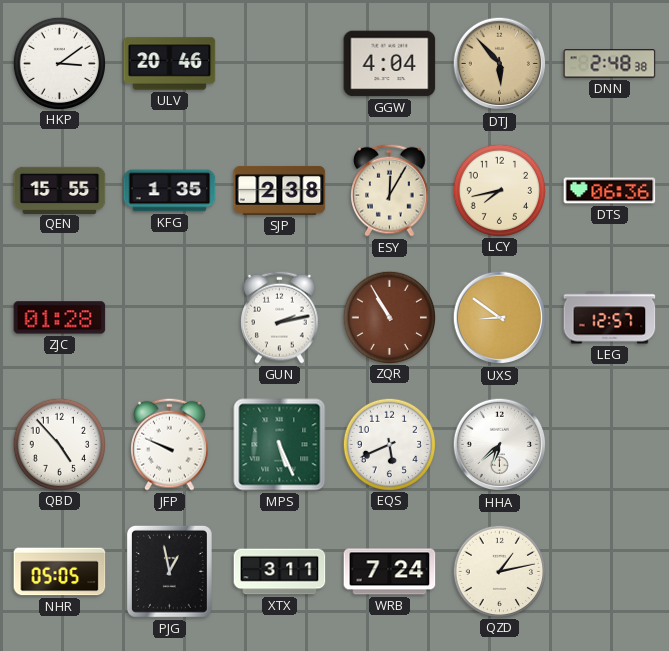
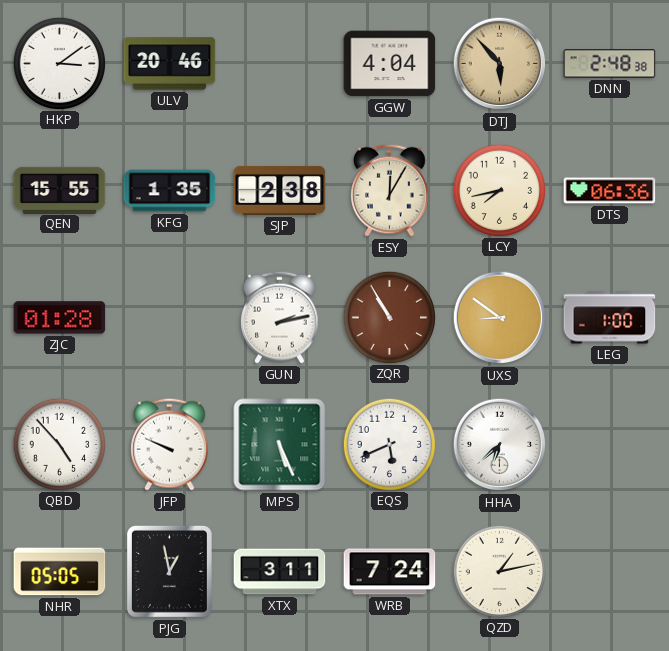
LEG: 12:57 -> 1:00 (610, 318)
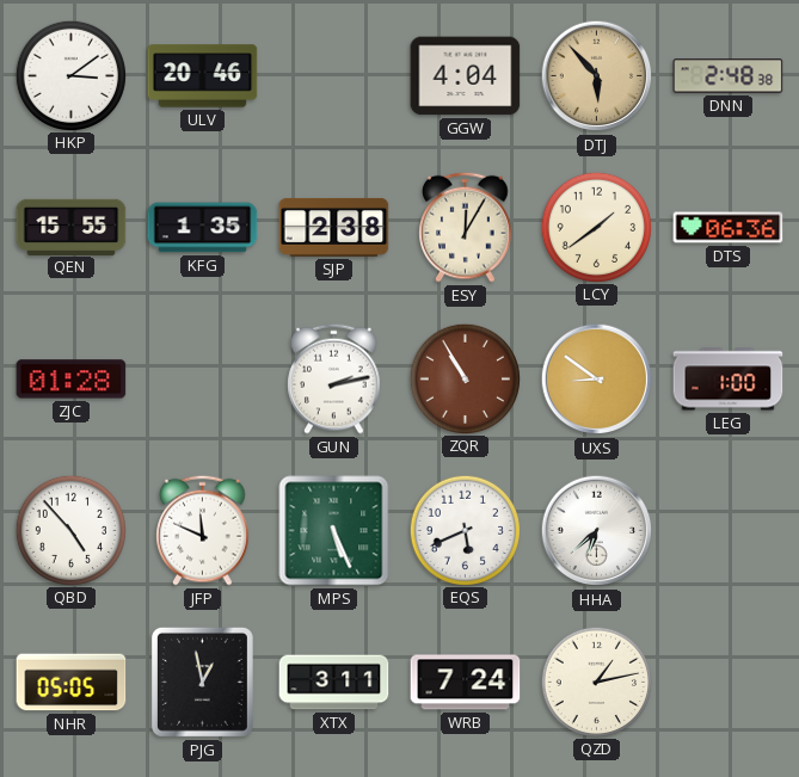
LCY: 7:43 -> 1:39 (596, 227)
JFP: 9:49 -> 11:49 (203, 530)
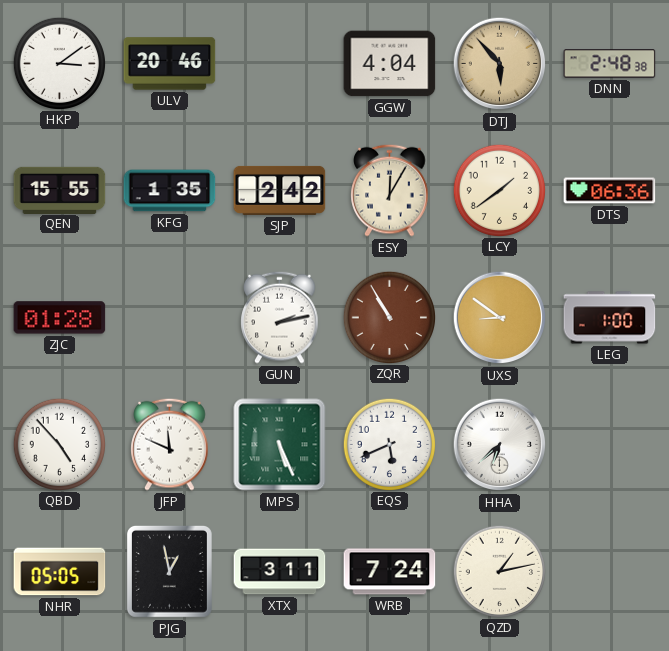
SJP: 2:38 -> 2:42 (280, 190)
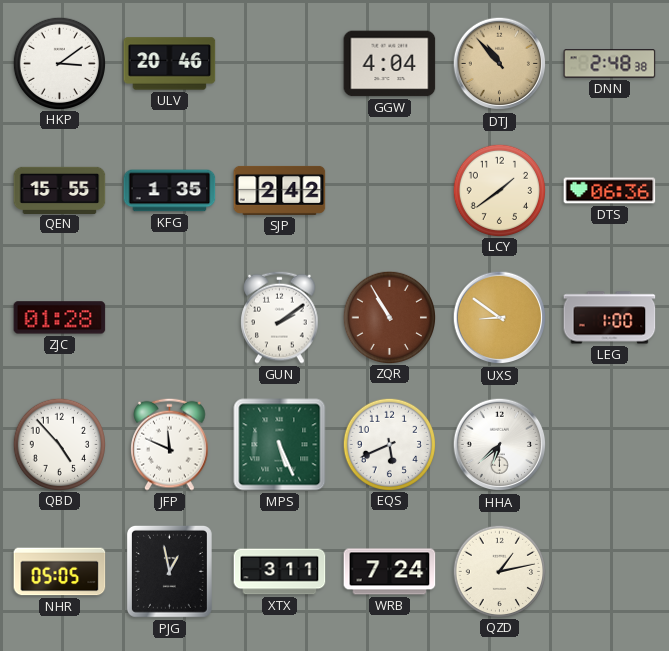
DTJ: 5:53 -> 10:53 (500, 64)
ESY: 12:05 -> none (390, 190)
GUN: 2:13 -> 2:09 (280, 317)
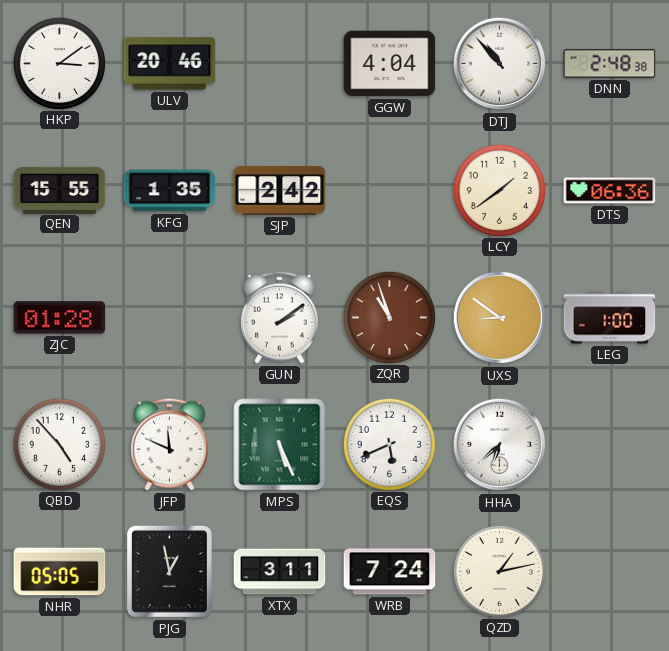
DTJ dial: champagne -> white (500, 64)
ZQR: 10:55 -> 10:57 (389, 317)
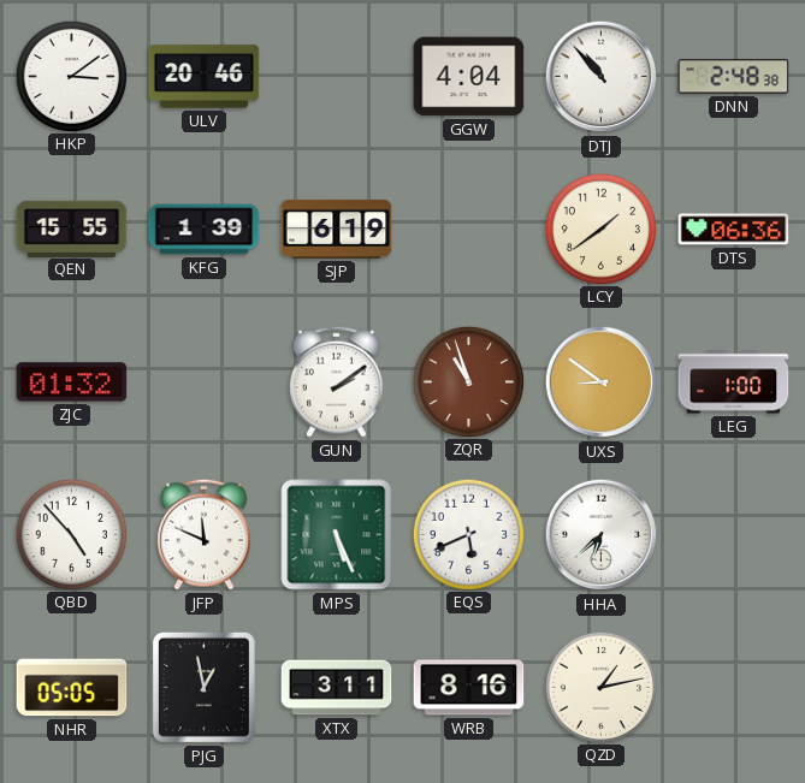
KFG: 1:35 -> 1:39 (205, 230)
SJP: 2:42 -> 6:19 (337, 229)
ZJC: 01:28 -> 01:32 (72, 382)
WRB: 7:24 -> 8:16 (469, 688)
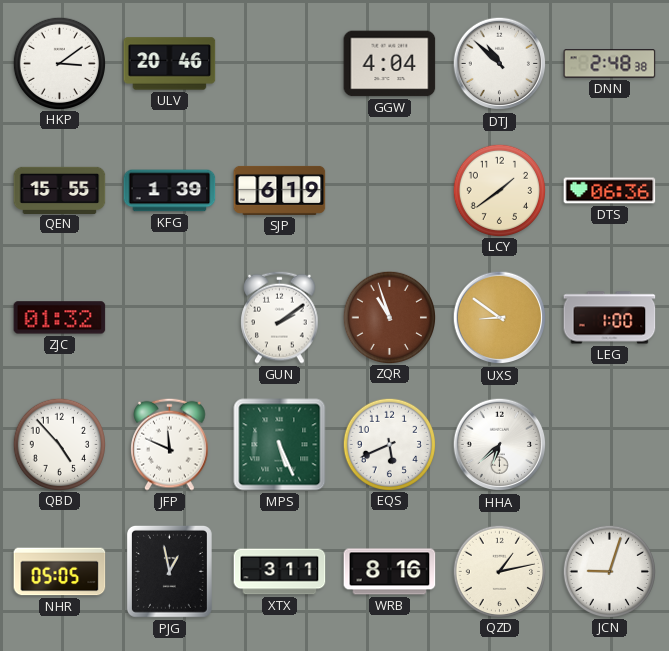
DTJ: 10:53 -> 10:52 (500, 64)
JCN: none -> 9:03 (609, 571)
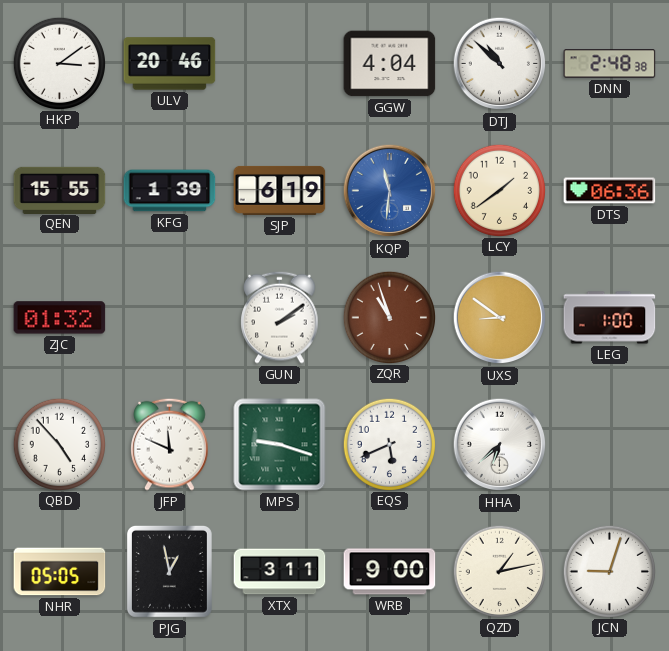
KQP: none -> 11:31 (390, 191)
MPS: 5:26 -> 9:18 (280, 445)
WRB: 8:16 -> 9:00 (390, 572)
